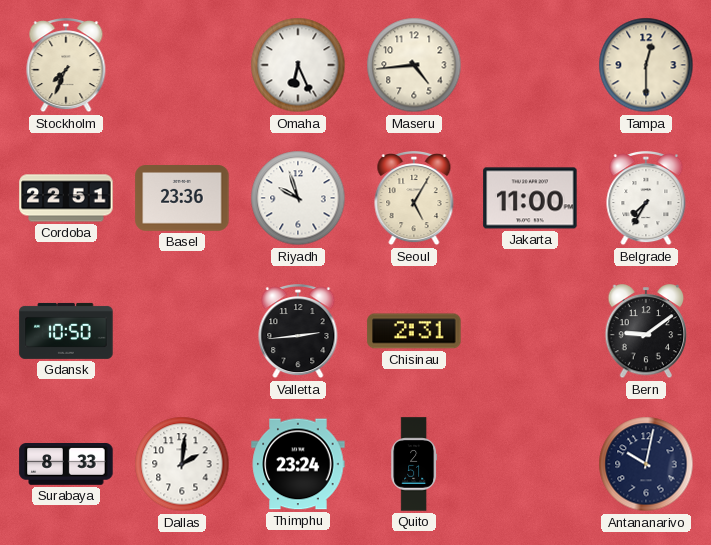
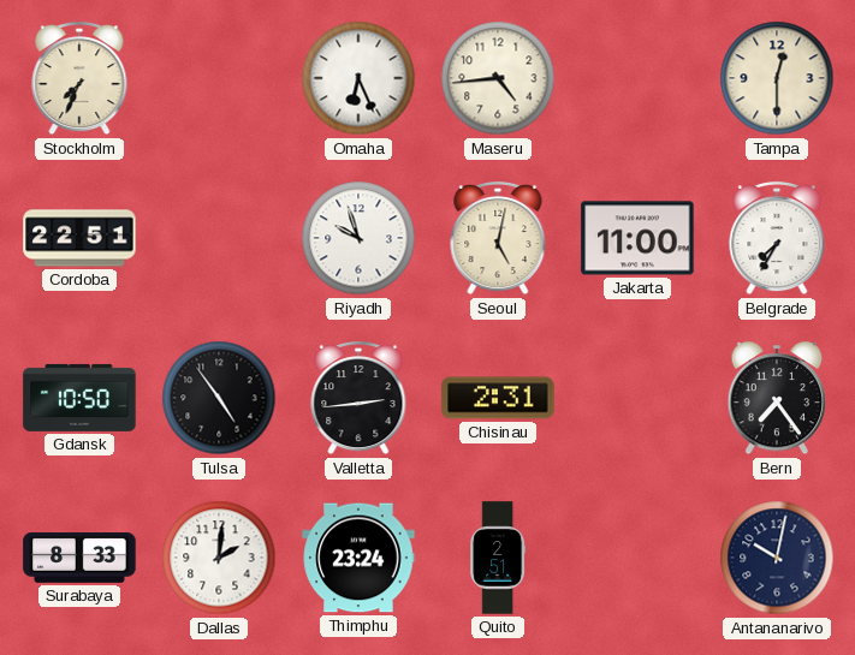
Basel: 23:36 -> none (182, 199)
Seoul: 5:05 -> 5:02 (498, 239)
Tulsa: none -> 4:54 (219, 398)
Bern: 9:09 -> 7:24 (777, 399)
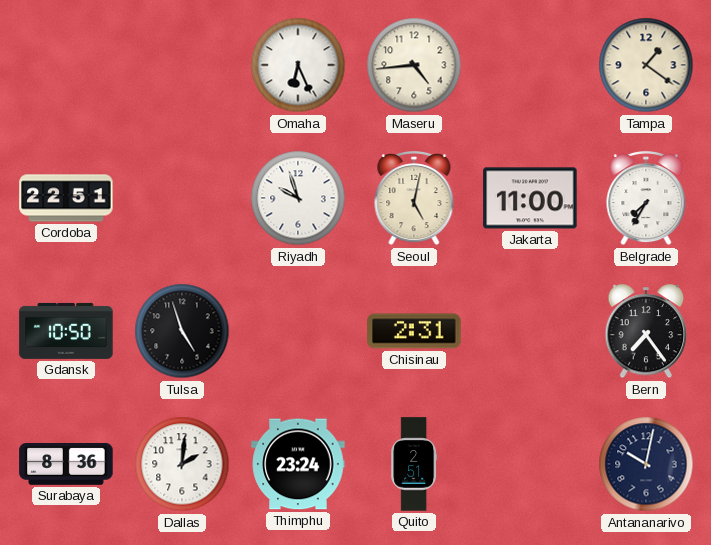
Stockholm: 7:34 -> none (79, 79)
Tampa: 12:30 -> 1:21 (646, 65)
Tulsa: 4:54 -> 4:57 (182, 331)
Valletta: 2:44 -> none (358, 399)
Surabaya: 8:33 -> 8:36 (66, 465)
